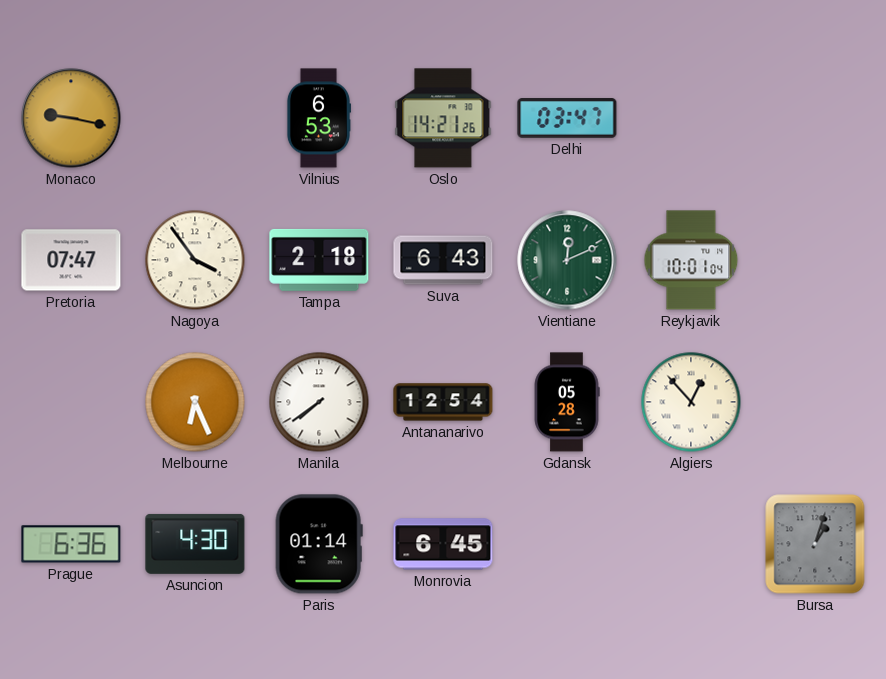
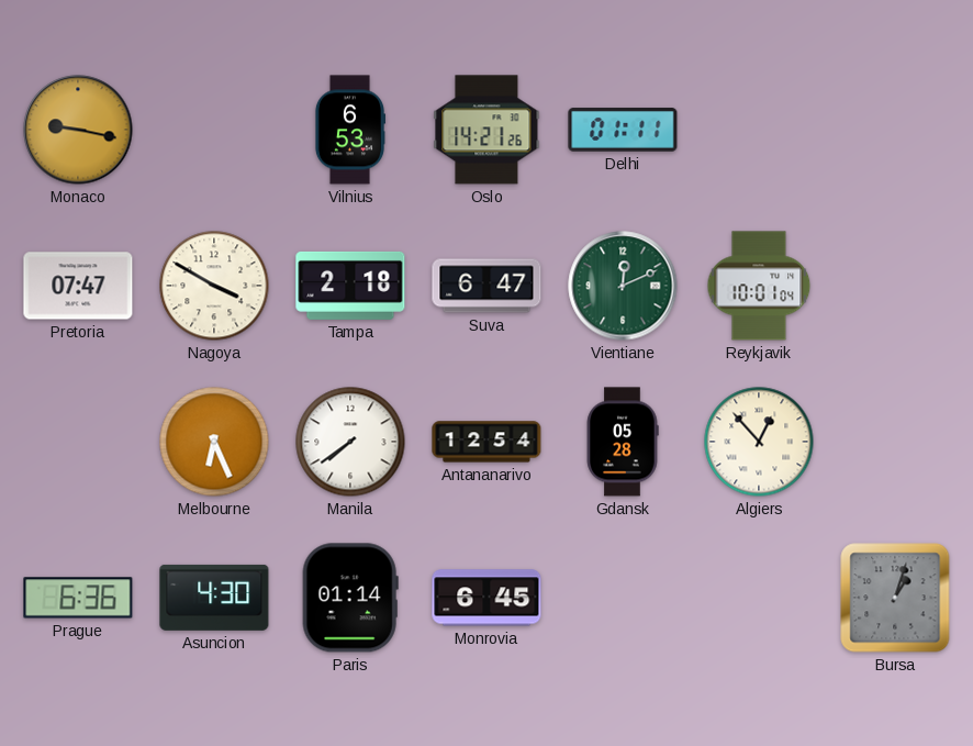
Delhi: 03:47 -> 01:11 (623, 130)
Nagoya: 3:54 -> 3:50 (214, 286)
Suva: 6:43 -> 6:47 (486, 286)
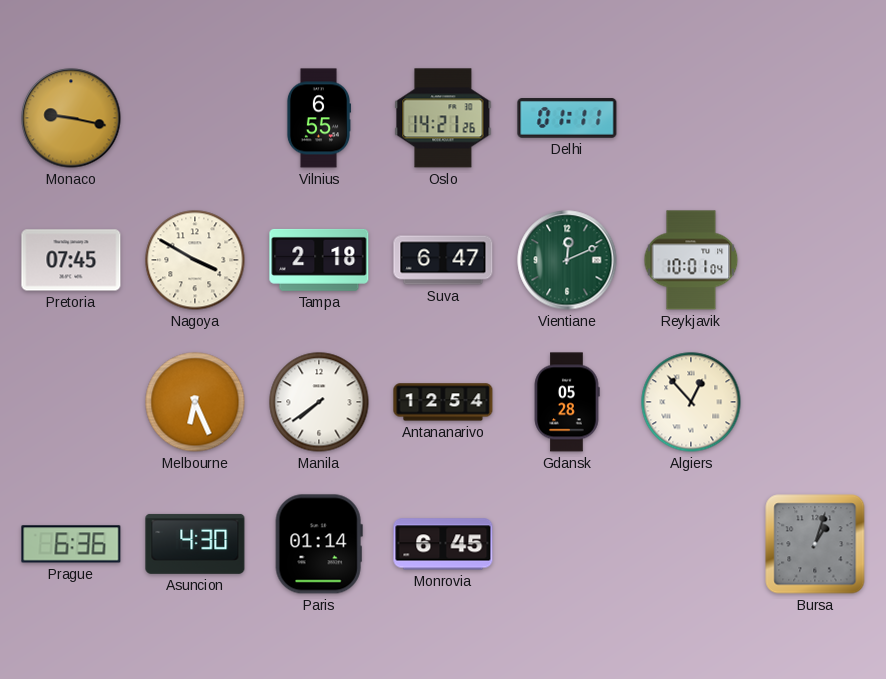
Vilnius: 6:53 -> 6:55 (318, 118)
Pretoria: 07:47 -> 07:45 (71, 260)
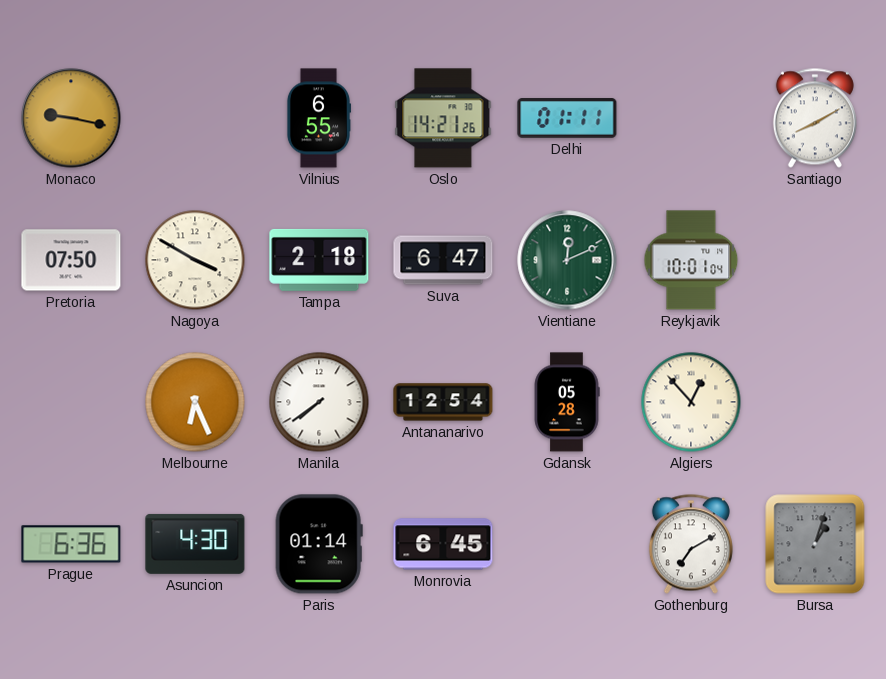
Santiago: none -> 8:10 (815, 118)
Pretoria: 07:45 -> 07:50 (71, 260)
Gothenburg: none -> 7:10 (691, 544)
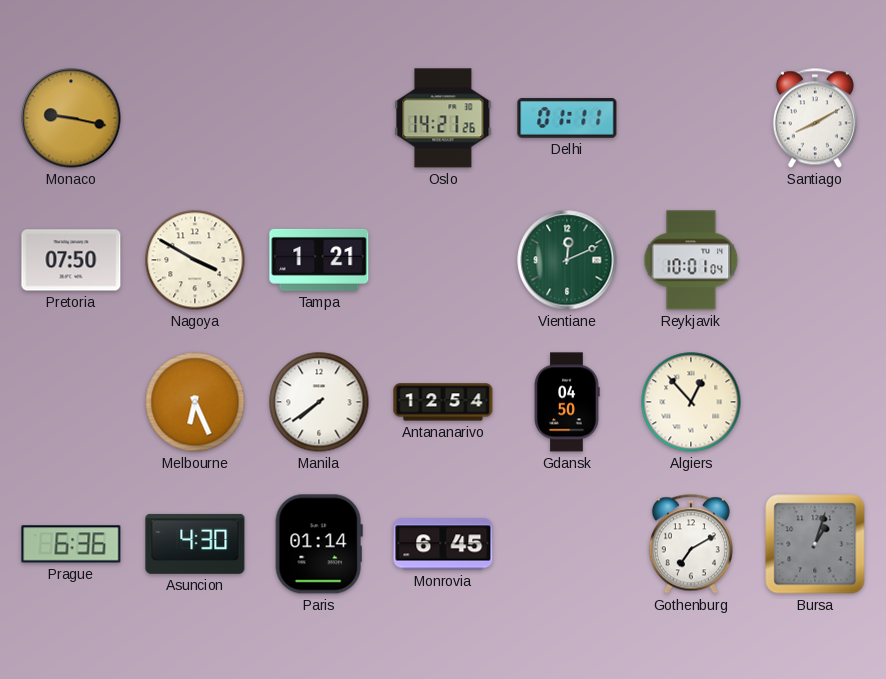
Vilnius: 6:55 -> none (318, 118)
Tampa: 2:18 -> 1:21 (319, 260)
Suva: 6:47 -> none (443, 260)
Gdansk: 05:28 -> 04:50 (567, 402)
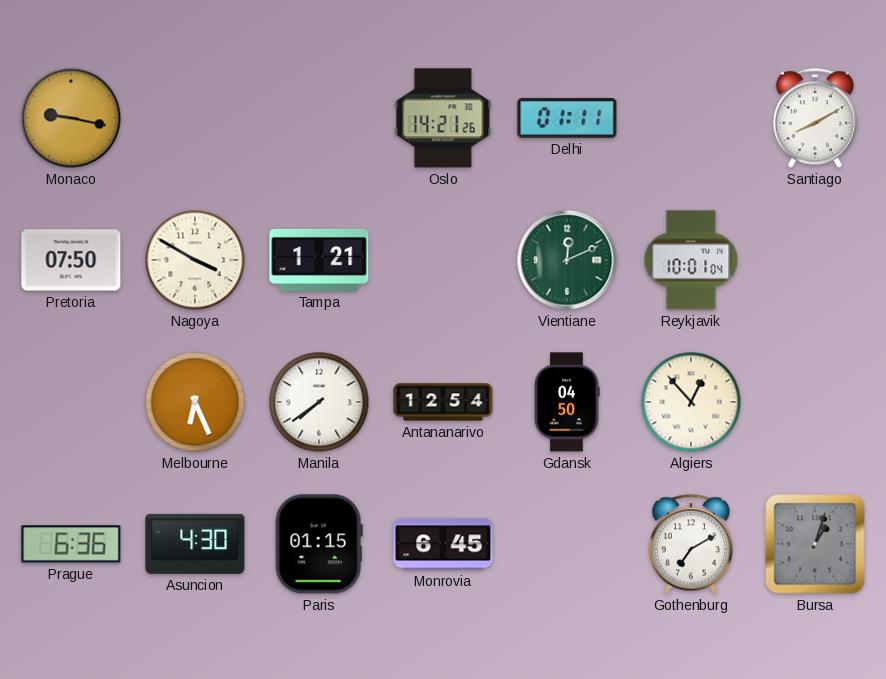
Paris: 01:14 -> 01:15 (319, 544)
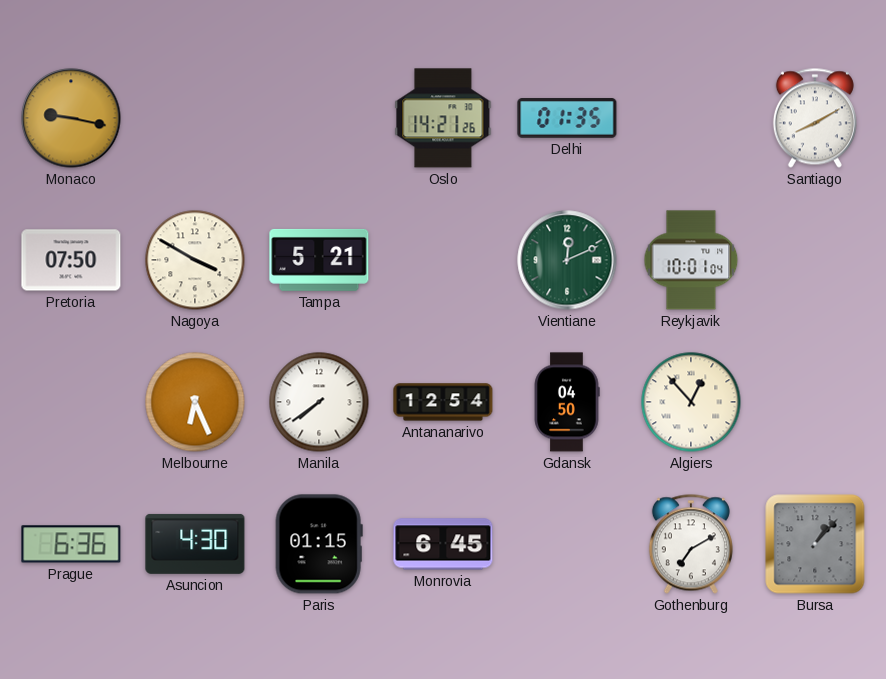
Delhi: 01:11 -> 01:35 (567, 118)
Tampa: 1:21 -> 5:21 (319, 260)
Bursa: 1:03 -> 1:07 (815, 544)
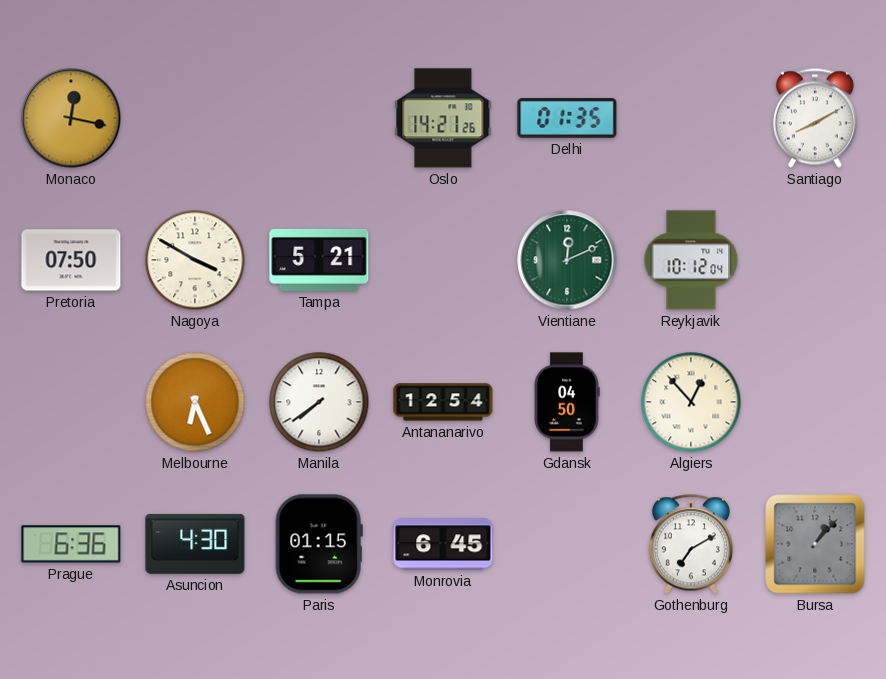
Monaco: 9:17 -> 12:17 (71, 118)
Reykjavik: 10:01 -> 10:12 (691, 260)
